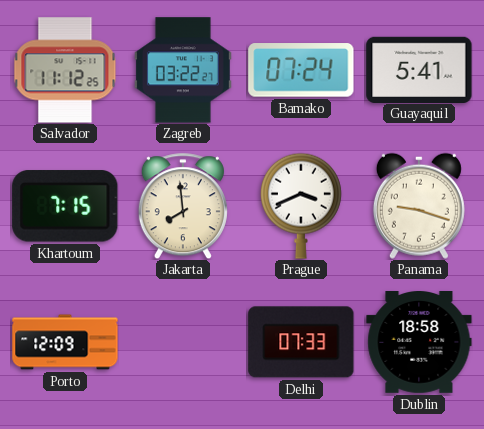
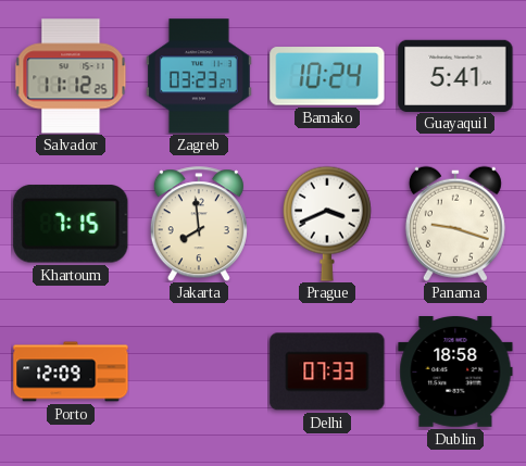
Zagreb: 03:22 -> 03:23 (199, 76)
Bamako: 07:24 -> 10:24 (327, 76)
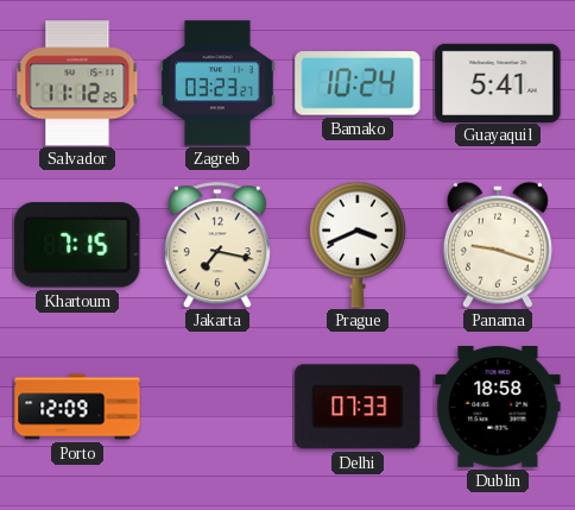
Jakarta: 7:59 -> 7:17 (217, 245)
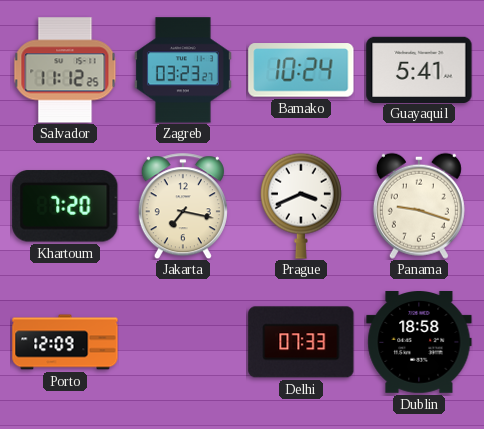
Khartoum: 7:15 -> 7:20 (65, 206)
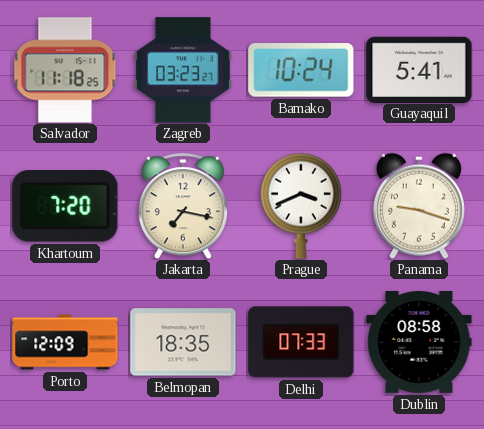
Salvador: 11:12 -> 11:18 (65, 70)
Belmopan: none -> 18:35 (183, 342)
Dublin: 18:58 -> 08:58 (419, 343)
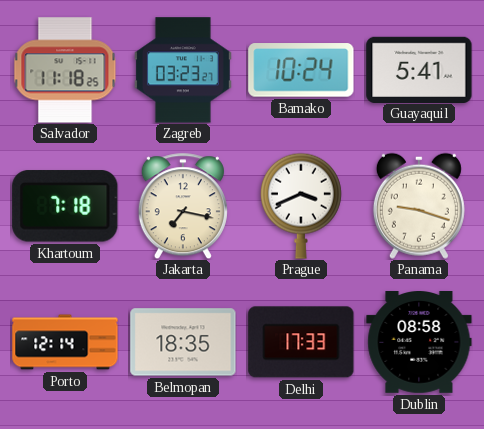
Khartoum: 7:20 -> 7:18 (65, 206)
Porto: 12:09 -> 12:14 (65, 342)
Delhi: 07:33 -> 17:33 (301, 342)
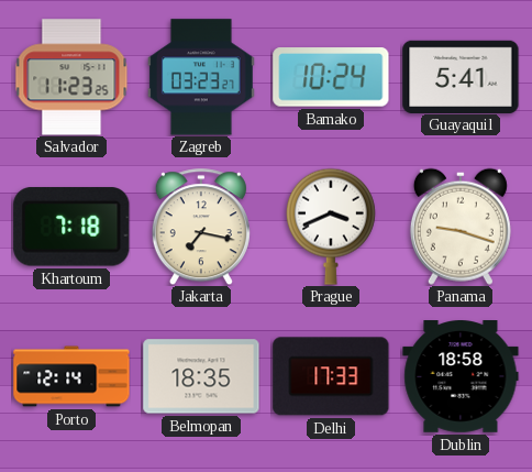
Salvador: 11:18 -> 11:23 (71, 77)
Dublin: 08:58 -> 18:58 (461, 377)
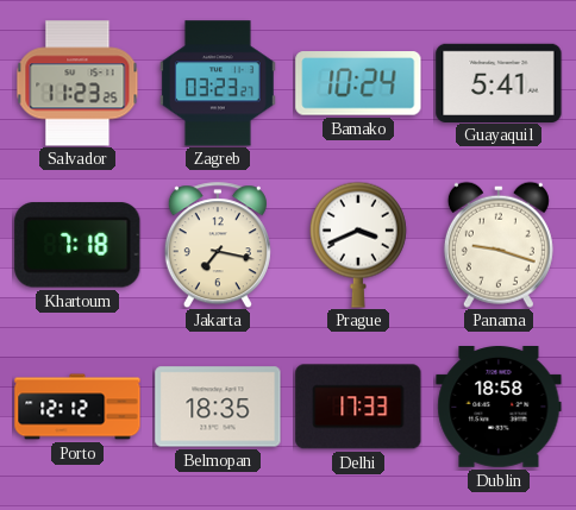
Porto: 12:14 -> 12:12 (77, 407)
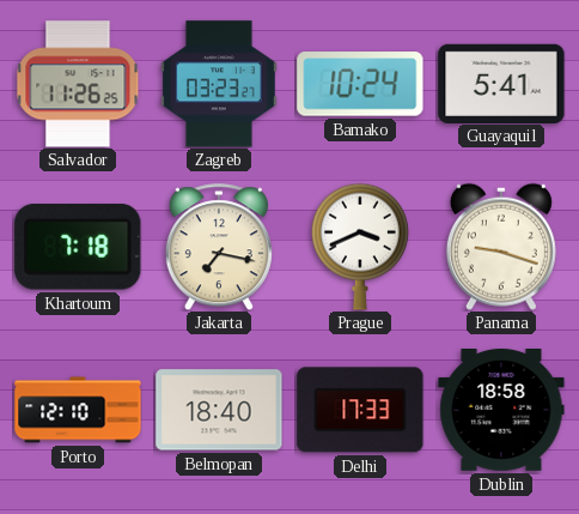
Salvador: 11:23 -> 11:26 (78, 84)
Porto: 12:12 -> 12:10 (78, 410)
Belmopan: 18:35 -> 18:40 (219, 410)
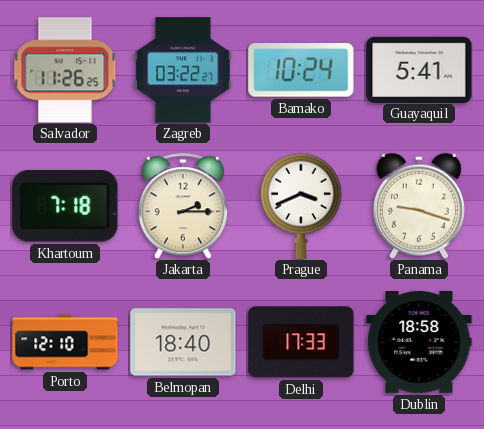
Zagreb: 03:23 -> 03:22 (183, 70)
Jakarta: 7:17 -> 2:15 (183, 206)
